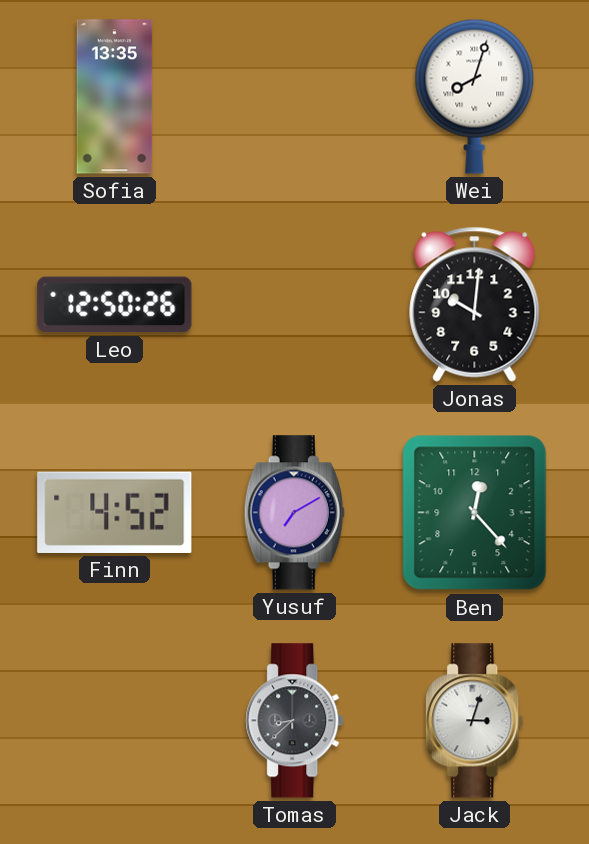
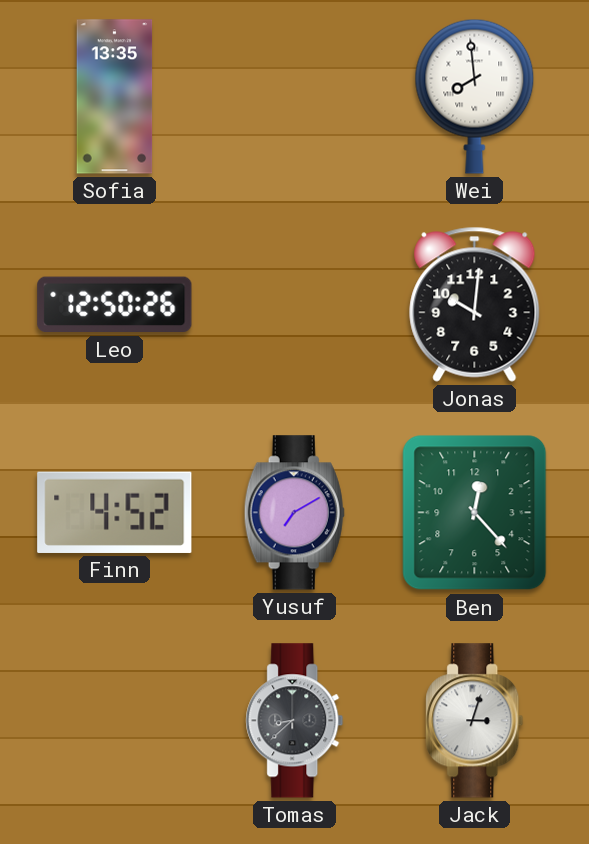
Wei: 8:03 -> 7:59 (475, 96)
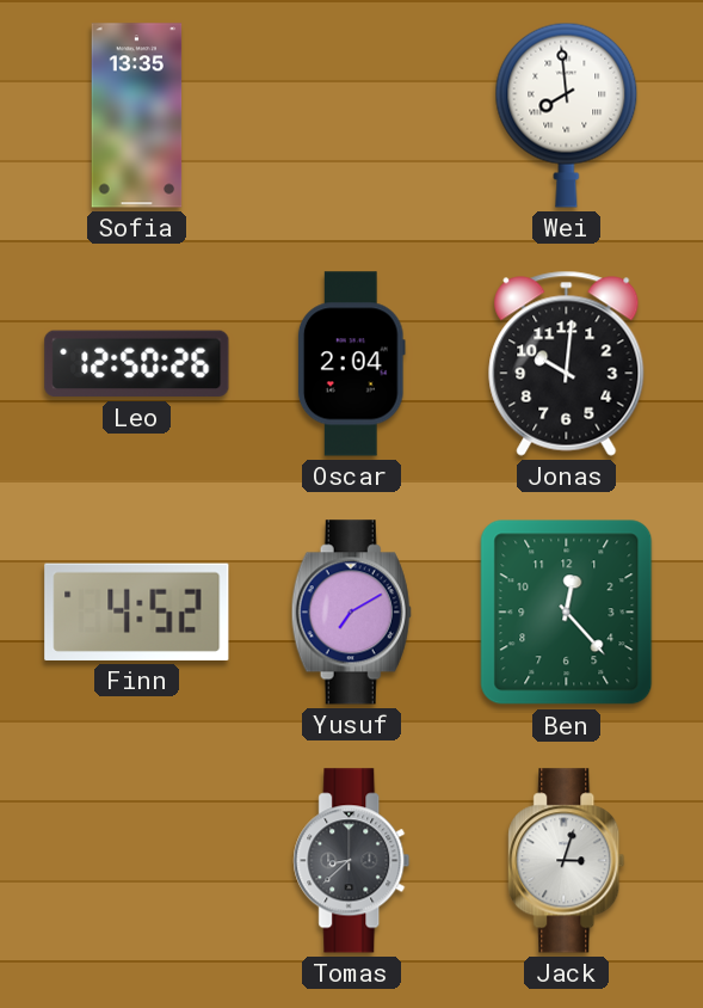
Oscar: none -> 2:04 (351, 364)
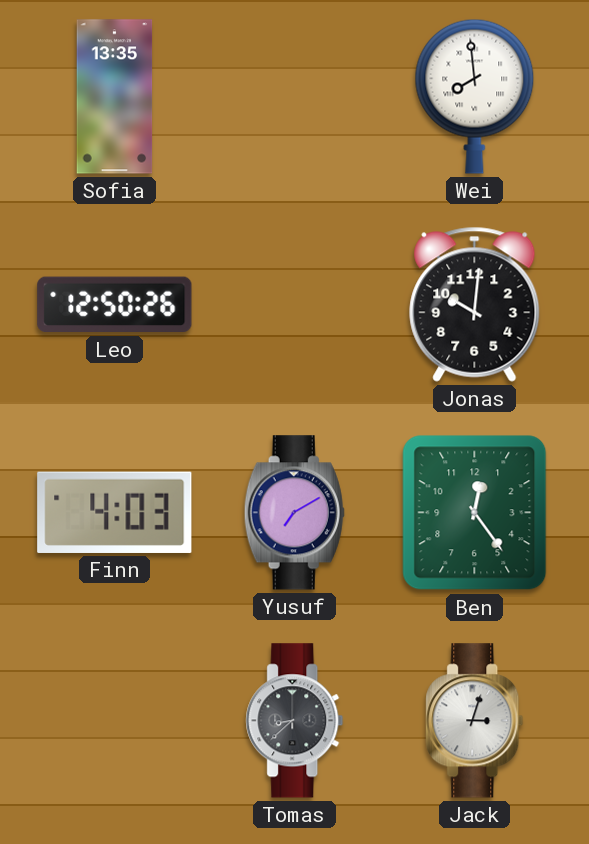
Oscar: 2:04 -> none (351, 364)
Finn: 4:52 -> 4:03 (115, 512)
Ben: 12:23 -> 12:24 (475, 513)
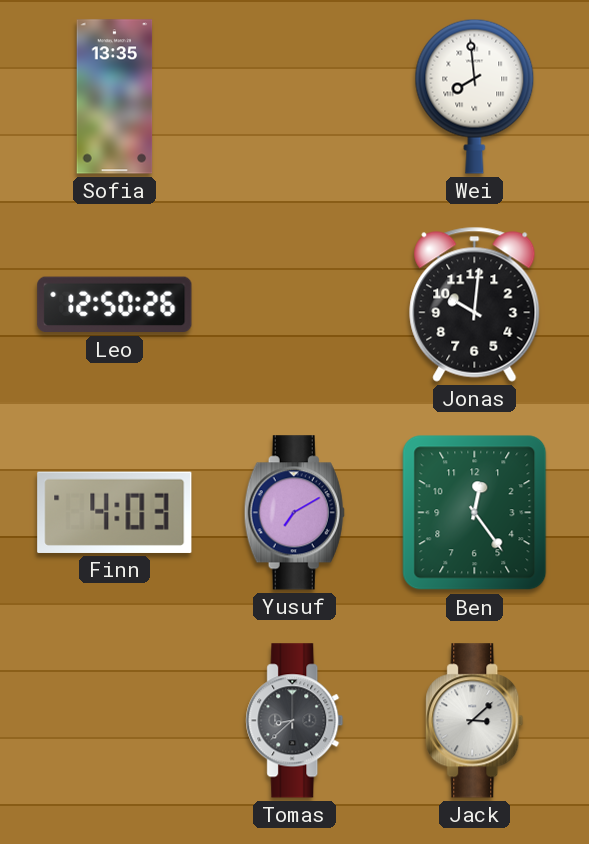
Jack: 3:03 -> 3:08 (475, 721)
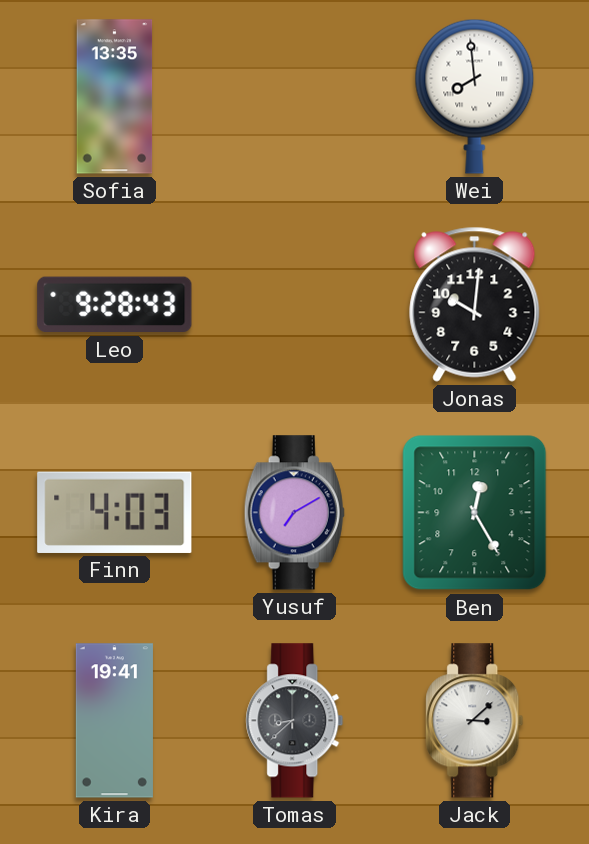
Leo: 12:50 -> 9:28 (115, 305)
Ben: 12:24 -> 12:25 (475, 513)
Kira: none -> 19:41 (114, 721)
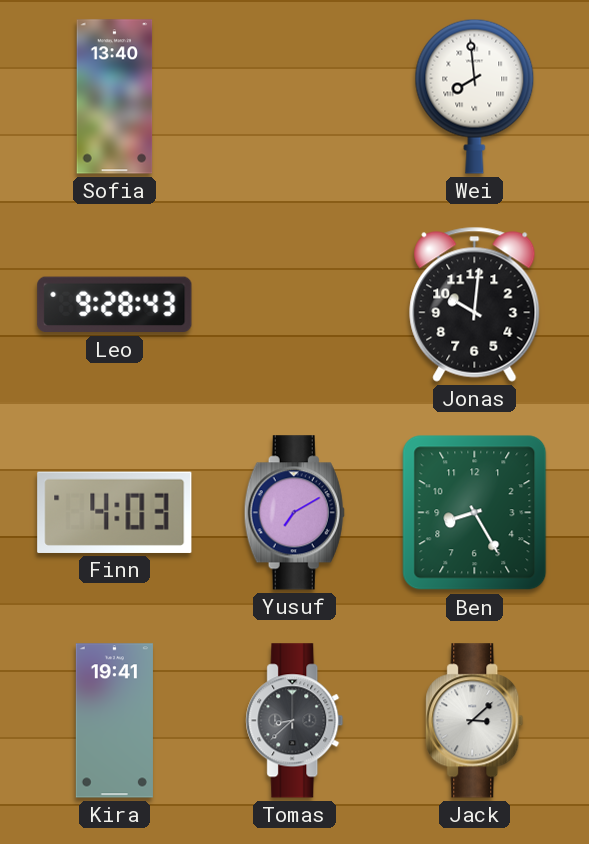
Sofia: 13:35 -> 13:40 (115, 97)
Ben: 12:25 -> 8:25 (475, 513)
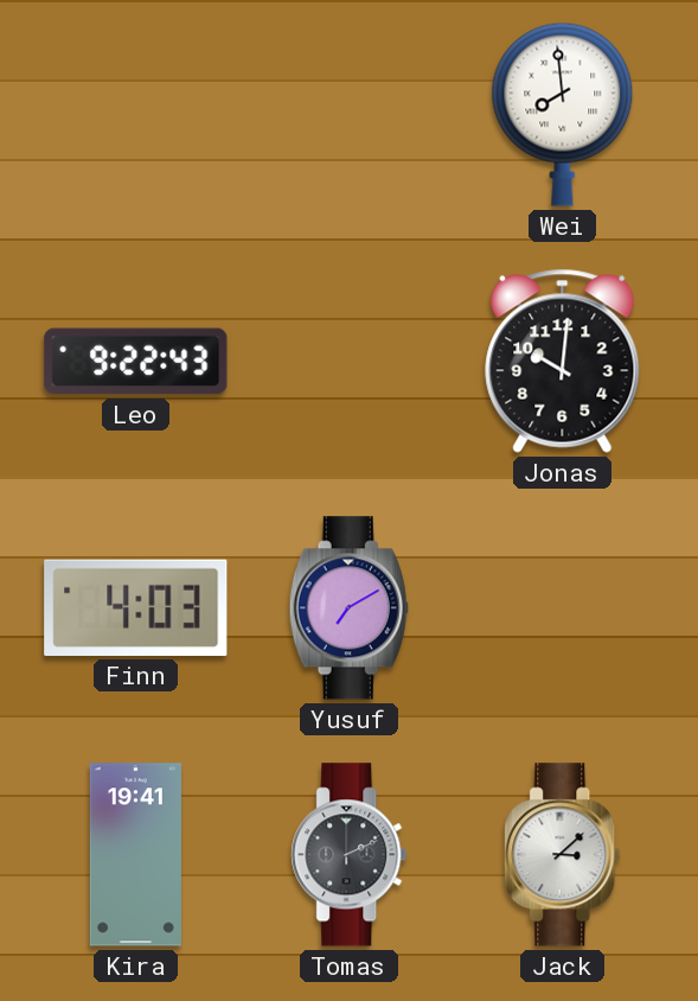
Sofia: 13:40 -> none (115, 97)
Leo: 9:28 -> 9:22 (136, 362)
Ben: 8:25 -> none (475, 513)
Tomas: 8:38 -> 2:11 (350, 855)
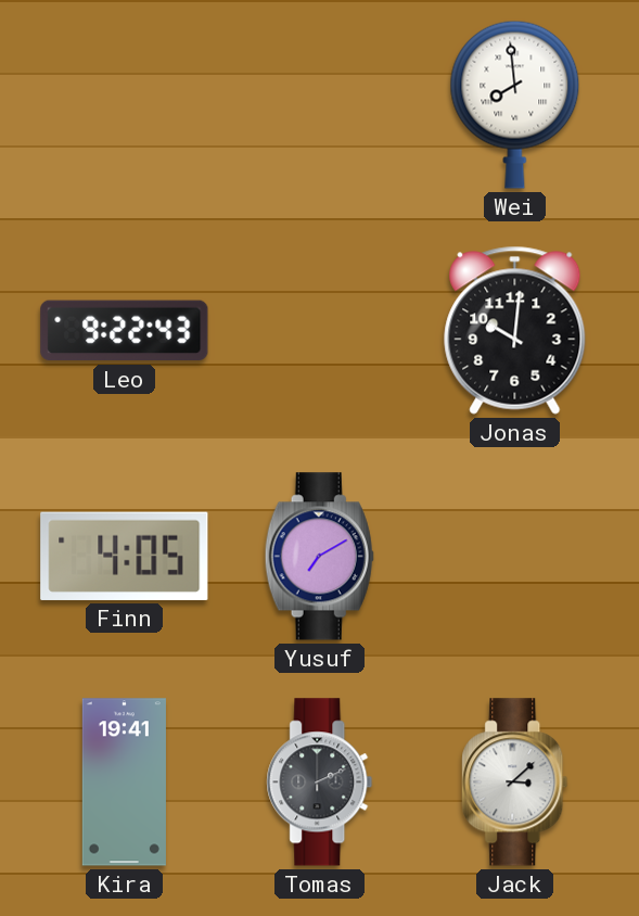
Finn: 4:03 -> 4:05 (125, 556)
